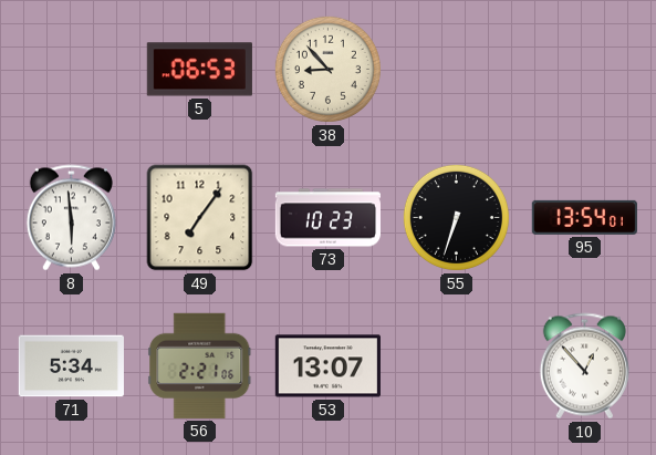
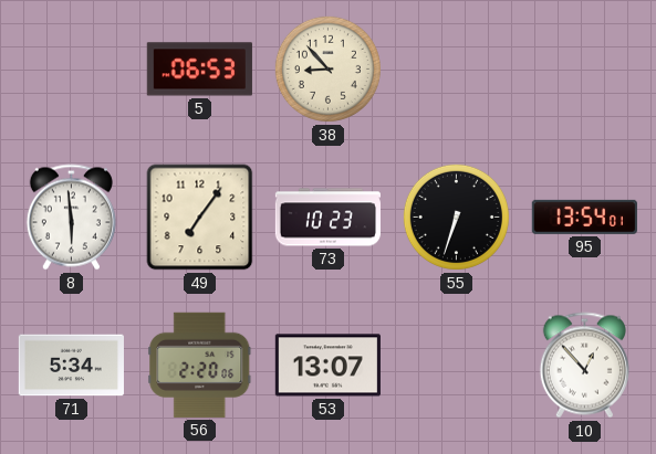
56: 2:21 -> 2:20 (200, 365)
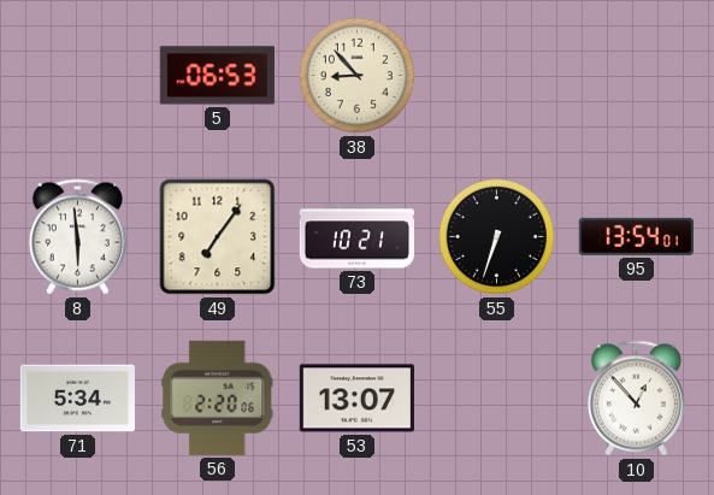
73: 10:23 -> 10:21 (356, 237)
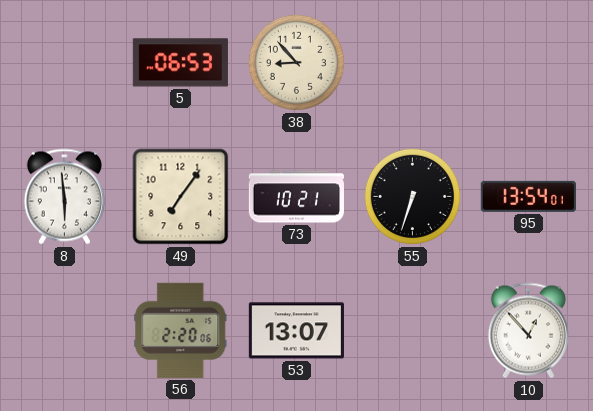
71: 5:34 -> none (77, 399)
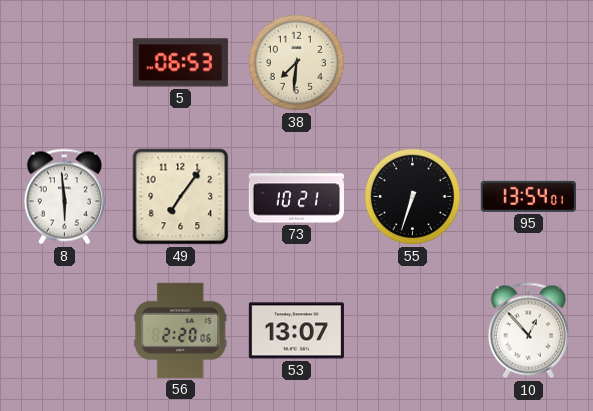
38: 8:53 -> 7:31 (296, 62)
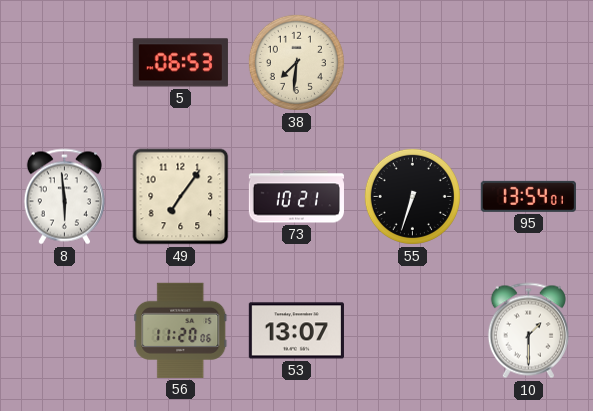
56: 2:20 -> 11:20 (181, 330)
10: 12:53 -> 1:30 (528, 331)
